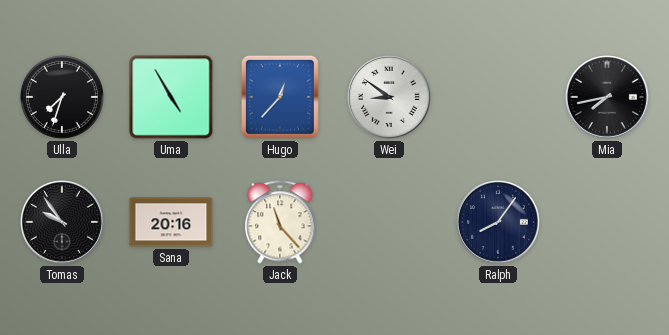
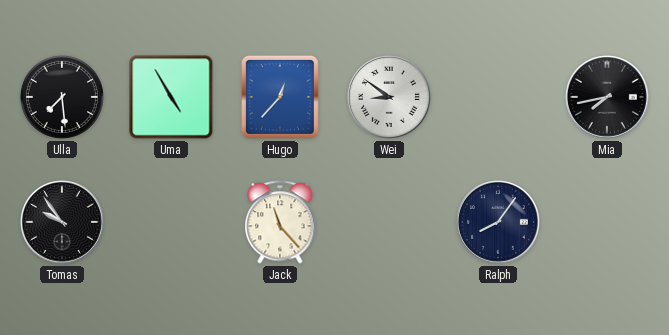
Ulla: 7:33 -> 7:29 (62, 97)
Sana: 20:16 -> none (171, 222)
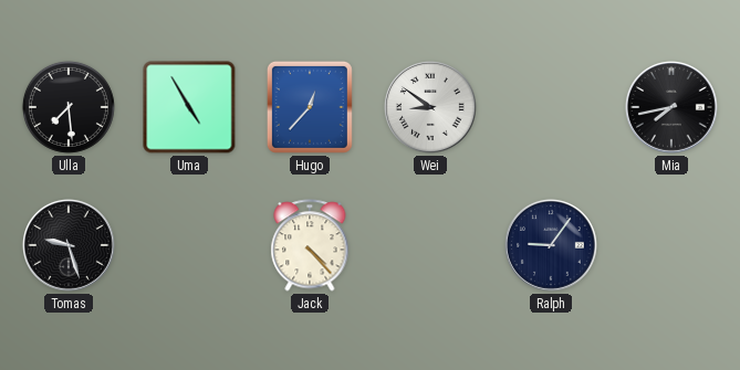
Tomas: 9:54 -> 9:27 (70, 246)
Jack: 11:23 -> 4:23 (310, 245)
Ralph: 8:06 -> 9:06 (552, 246)
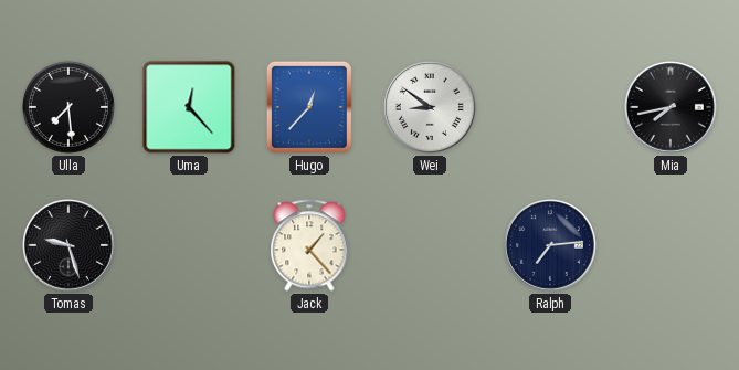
Uma: 4:55 -> 12:23 (189, 107)
Jack: 4:23 -> 1:23 (309, 245)
Ralph: 9:06 -> 7:14 (551, 246)
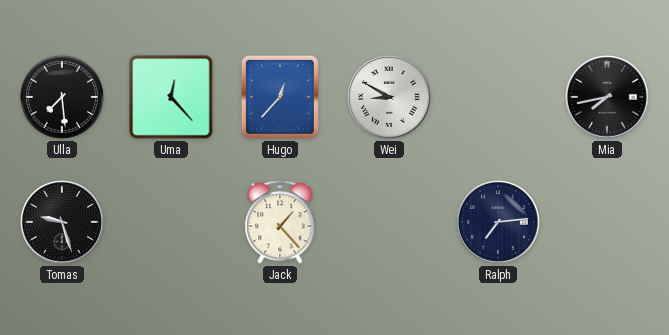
Wei: 8:51 -> 8:50 (390, 98)
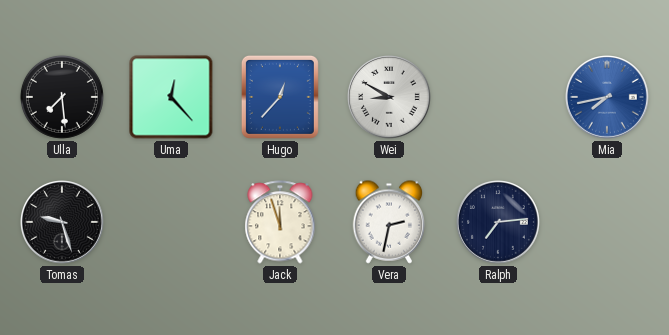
Mia dial: black -> blue (608, 98)
Jack: 1:23 -> 11:57 (280, 222)
Vera: none -> 2:32 (389, 222)
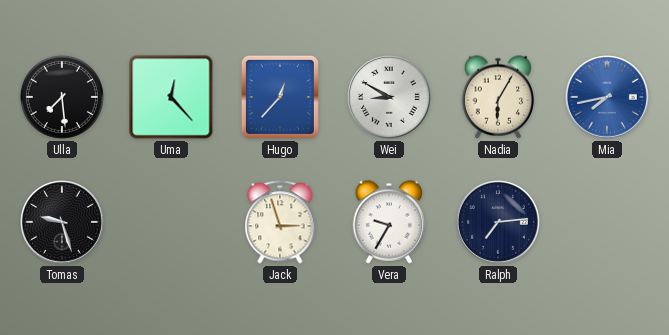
Nadia: none -> 6:05 (498, 97)
Jack: 11:57 -> 2:57 (280, 222)
Vera: 2:32 -> 9:35 (389, 222)
